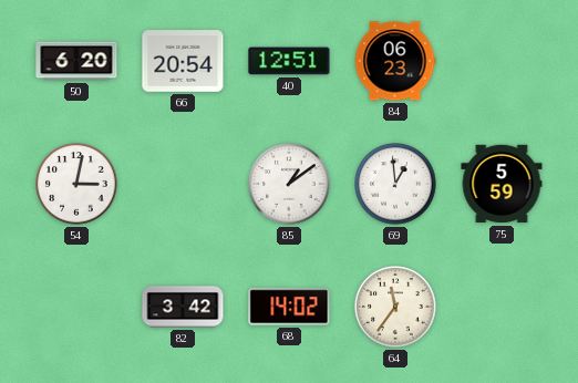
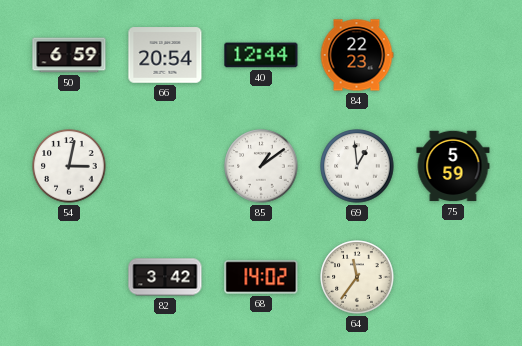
50: 6:20 -> 6:59 (69, 55)
40: 12:51 -> 12:44 (261, 55)
84: 06:23 -> 22:23 (357, 55)
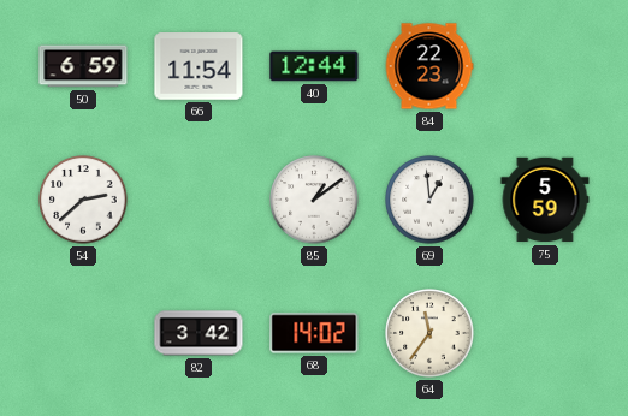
66: 20:54 -> 11:54 (199, 66)
54: 3:02 -> 2:38 (83, 200)
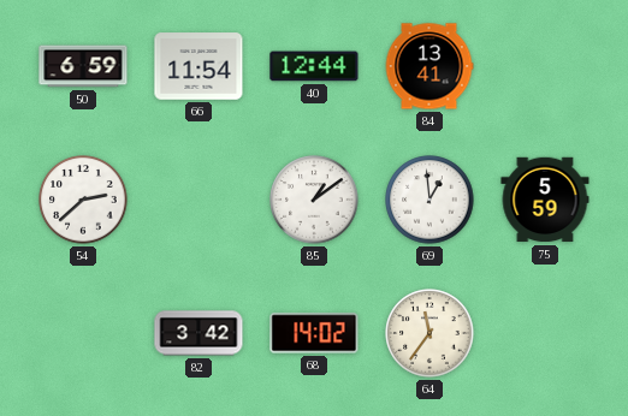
84: 22:23 -> 13:41 (429, 66)
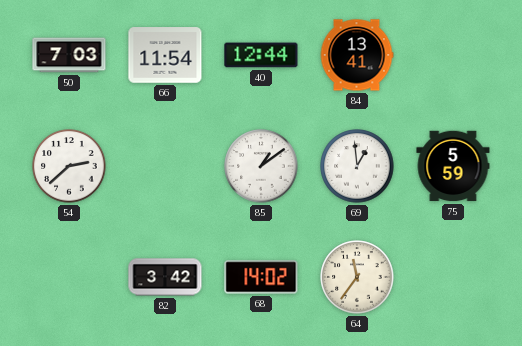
50: 6:59 -> 7:03 (69, 55)
